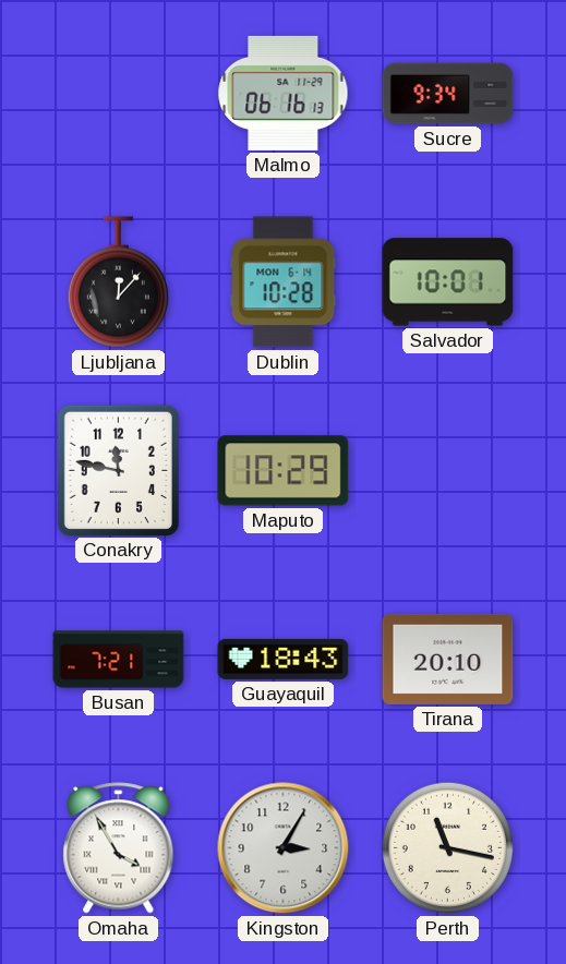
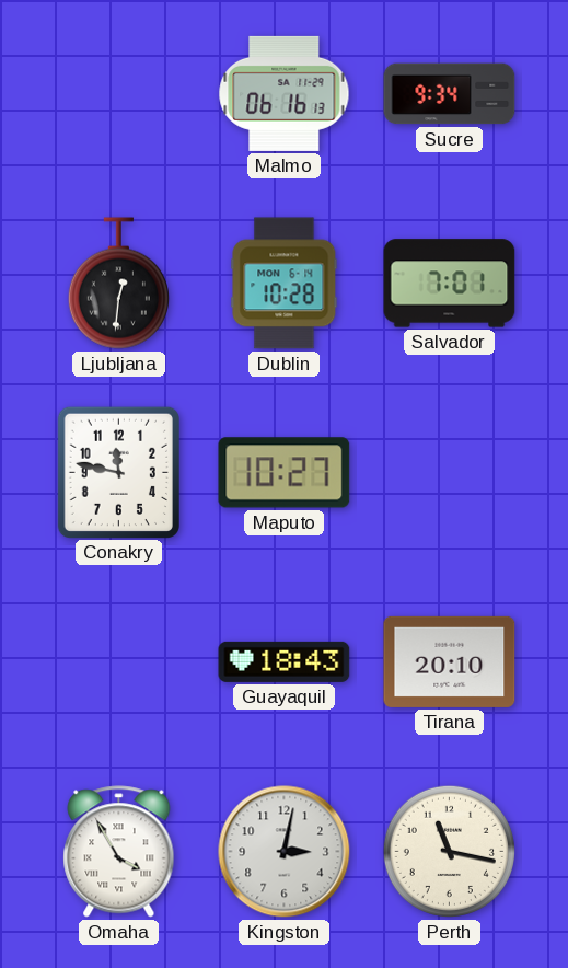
Ljubljana: 12:07 -> 12:31 (118, 284)
Salvador: 10:01 -> 7:01 (450, 284)
Maputo: 10:29 -> 10:27 (285, 473)
Busan: 7:21 -> none (119, 660)
Kingston: 3:05 -> 3:02 (285, 852)
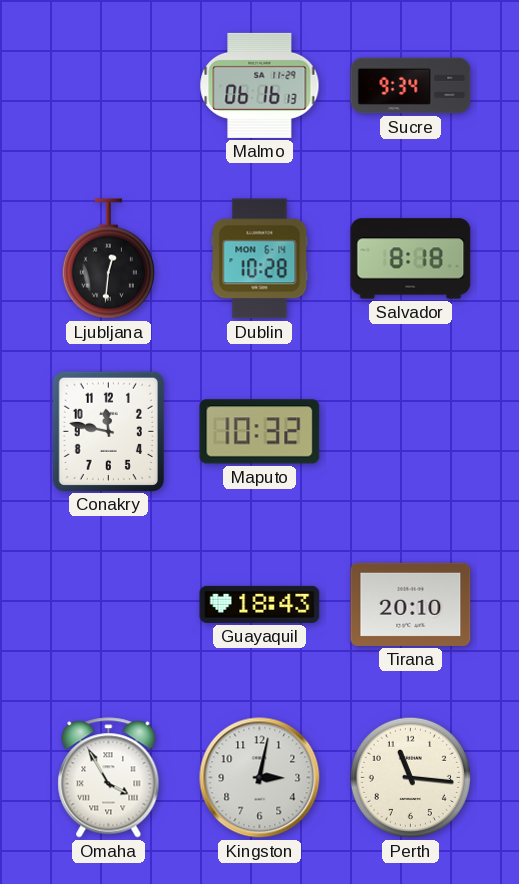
Salvador: 7:01 -> 8:18 (411, 259)
Maputo: 10:27 -> 10:32 (260, 432)
Perth: 11:17 -> 11:16 (410, 777)
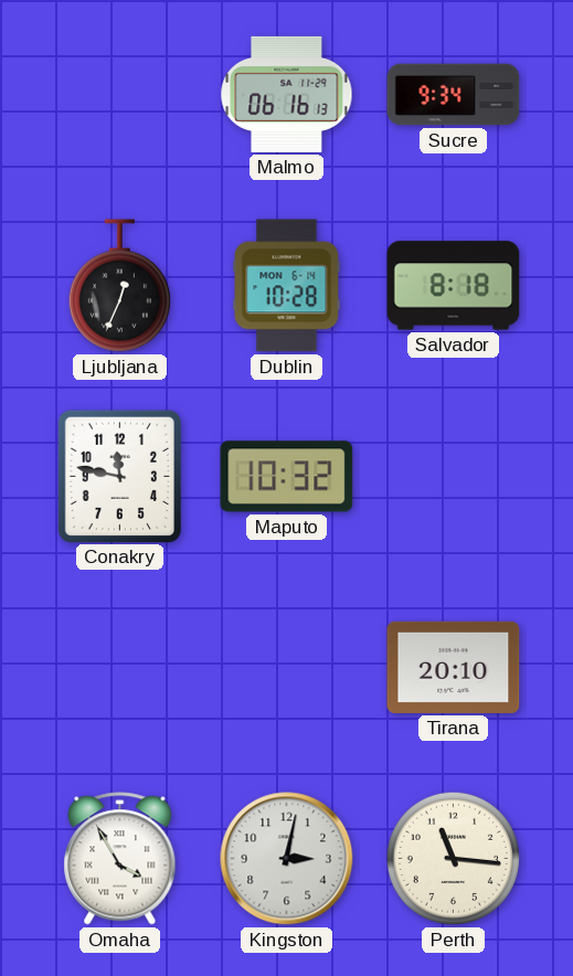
Ljubljana: 12:31 -> 12:34 (119, 286)
Guayaquil: 18:43 -> none (260, 604)
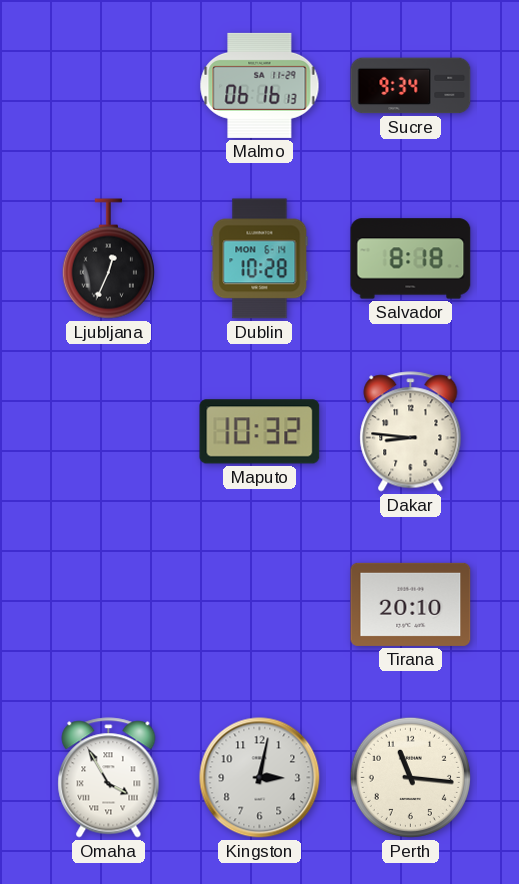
Conakry: 11:47 -> none (119, 476)
Dakar: none -> 8:46 (411, 432)
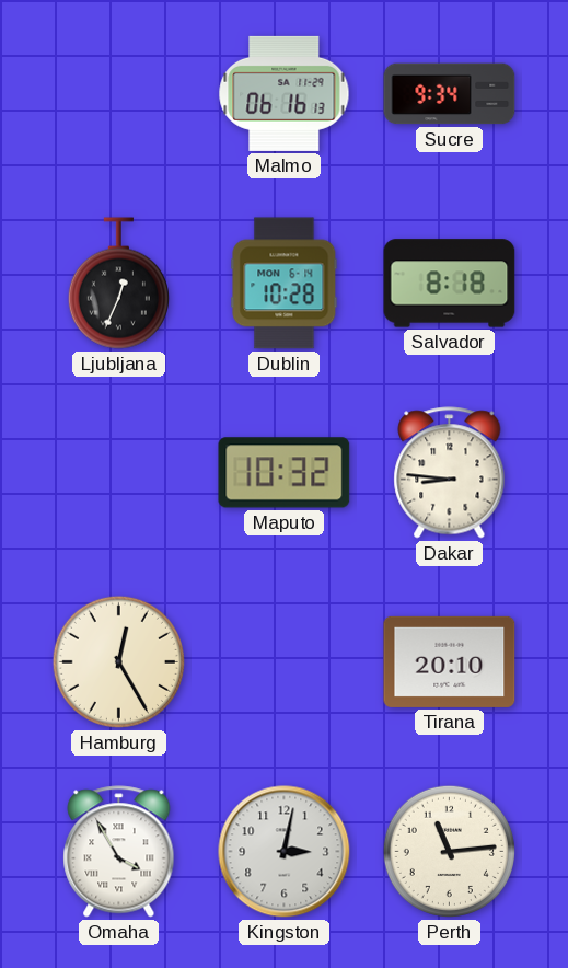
Hamburg: none -> 12:25 (118, 661)
Perth: 11:16 -> 11:14 (449, 851)
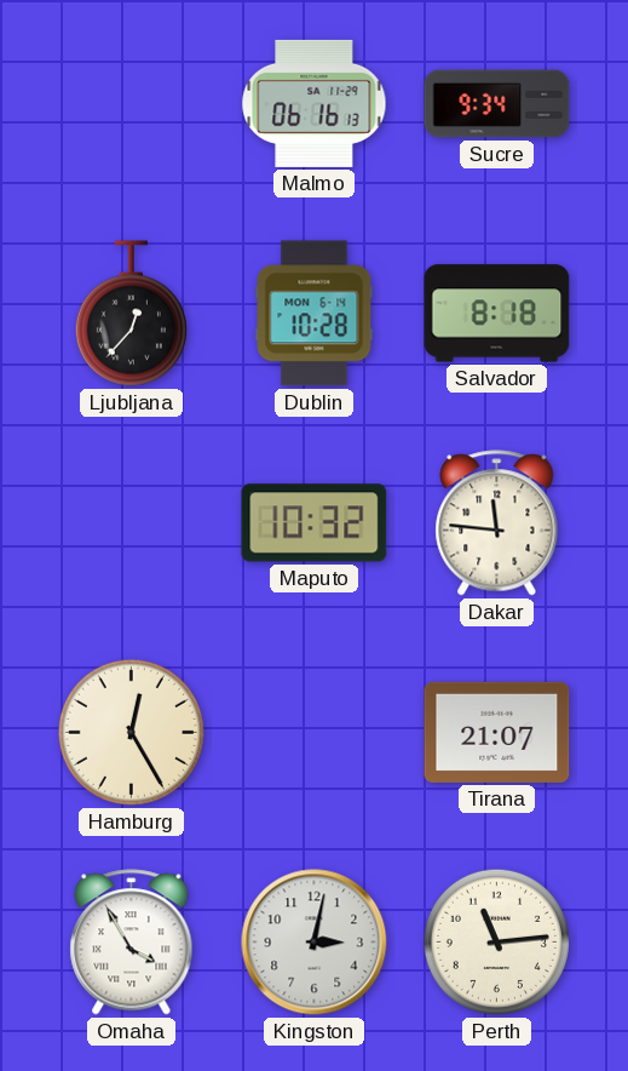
Ljubljana: 12:34 -> 12:37 (131, 314)
Dakar: 8:46 -> 11:46 (497, 523)
Tirana: 20:10 -> 21:07 (497, 732)
